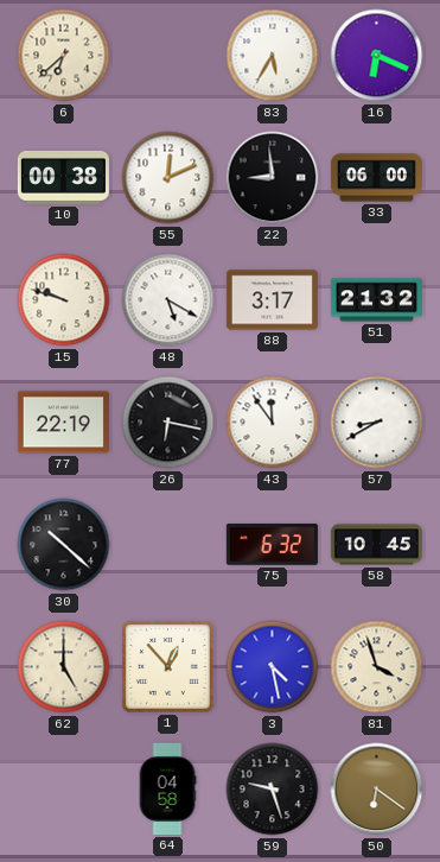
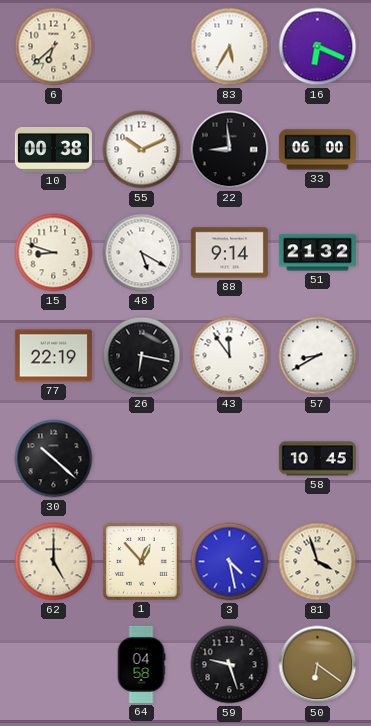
55: 12:11 -> 10:11 (142, 150)
15: 9:48 -> 8:48 (54, 253)
88: 3:17 -> 9:14 (229, 253)
75: 6:32 -> none (272, 544)
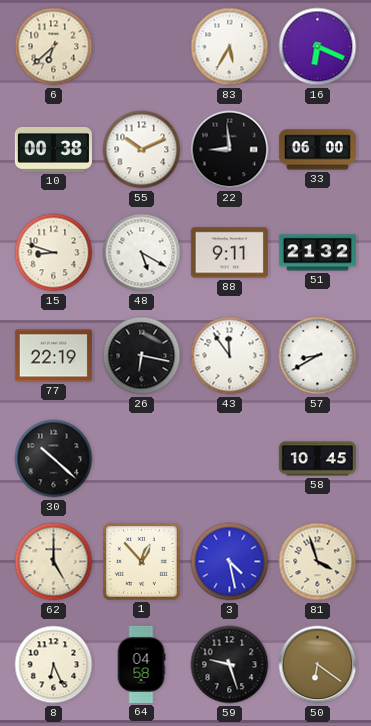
88: 9:14 -> 9:11 (229, 253)
8: none -> 6:26 (54, 665)
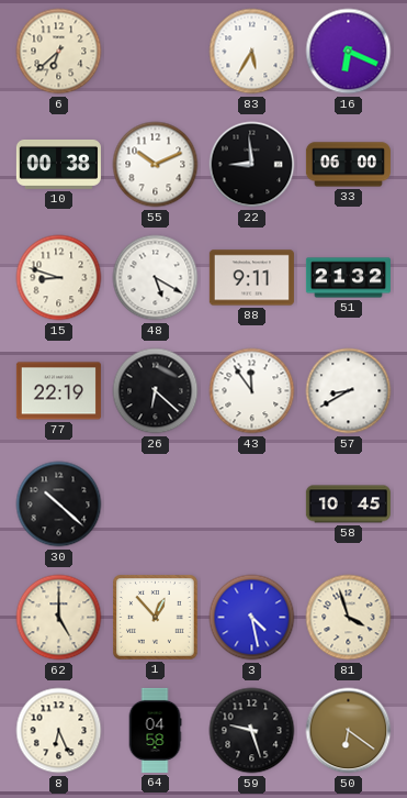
26: 6:17 -> 6:22 (156, 391)
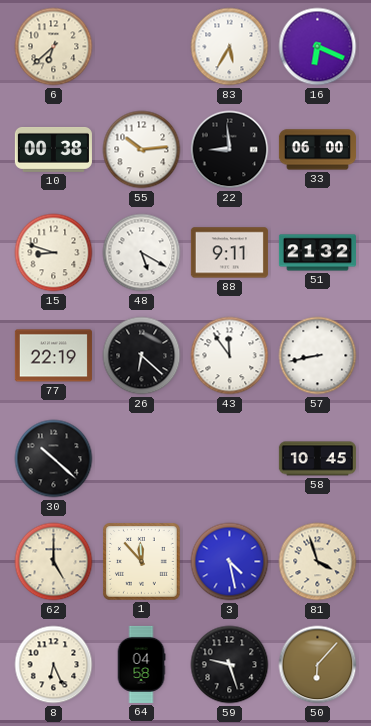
55: 10:11 -> 10:14 (142, 150)
57: 8:40 -> 8:43 (318, 356)
1: 12:53 -> 11:53 (142, 562)
50: 6:21 -> 6:07 (318, 665)
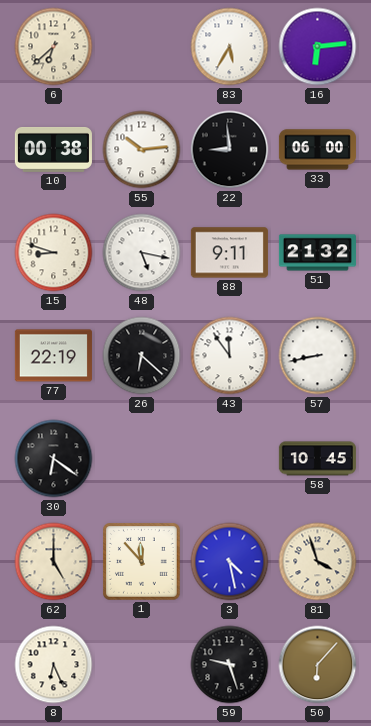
16: 6:19 -> 6:14 (318, 47)
48: 5:20 -> 5:17 (142, 253)
30: 10:22 -> 6:21 (54, 459)
64: 04:58 -> none (141, 664)
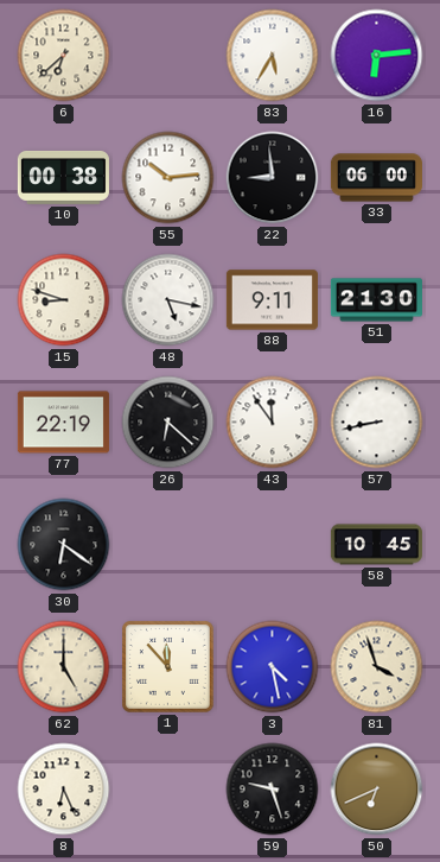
51: 21:32 -> 21:30 (376, 300)
50: 6:07 -> 6:41 (377, 790)
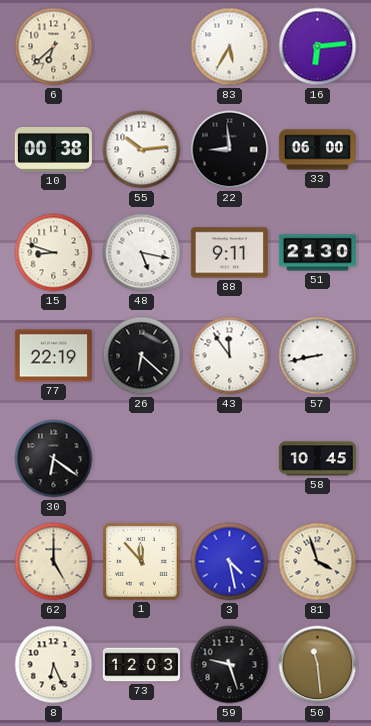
73: none -> 12:03 (141, 665)
50: 6:41 -> 11:29 (318, 665)
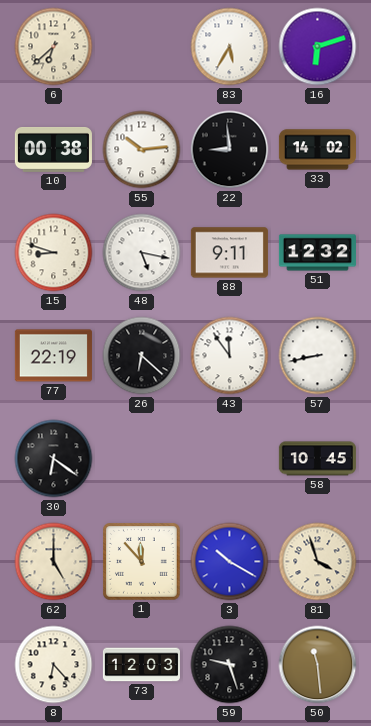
16: 6:14 -> 6:12 (318, 47)
33: 06:00 -> 14:02 (317, 150)
51: 21:30 -> 12:32 (317, 253)
3: 4:28 -> 10:20 (230, 562)
8: 6:26 -> 6:23 (54, 665)
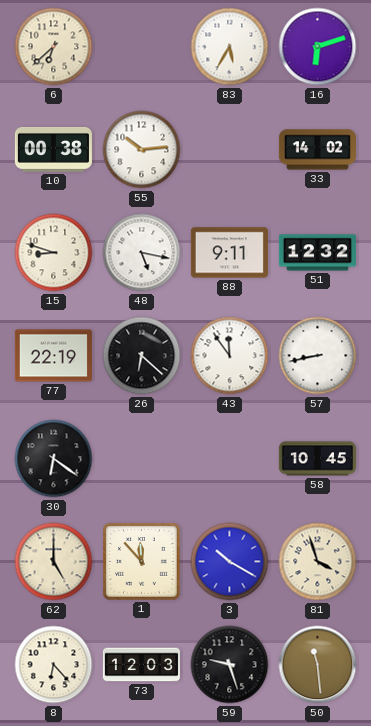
22: 8:59 -> none (230, 150)
